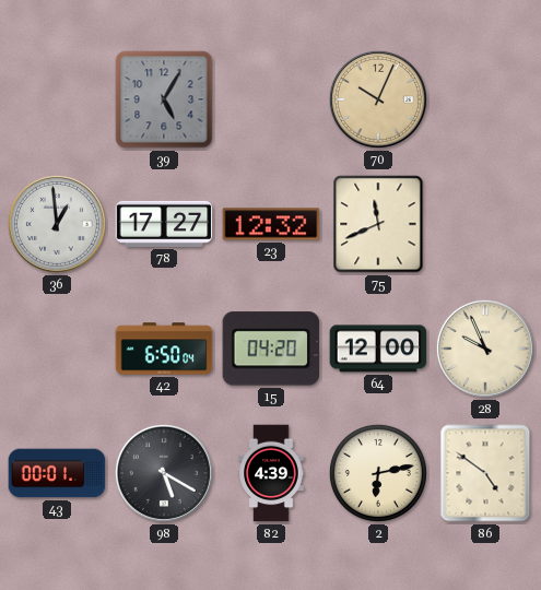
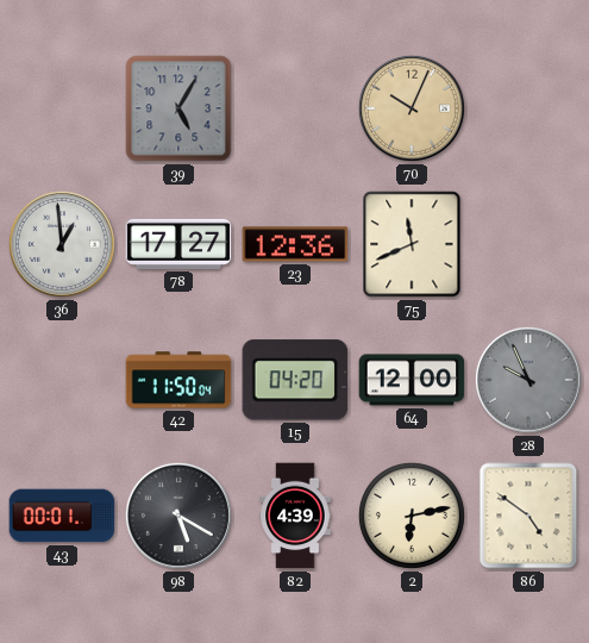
23: 12:32 -> 12:36 (295, 244)
42: 6:50 -> 11:50 (178, 380)
28 dial: cream -> grey (528, 380)
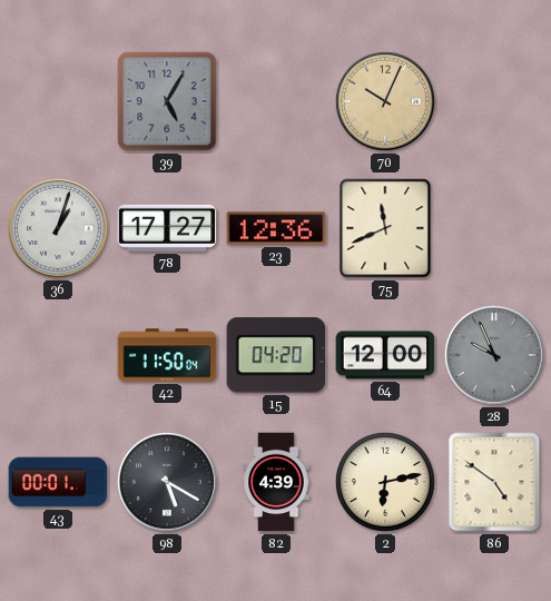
36: 12:59 -> 1:03 (58, 228)
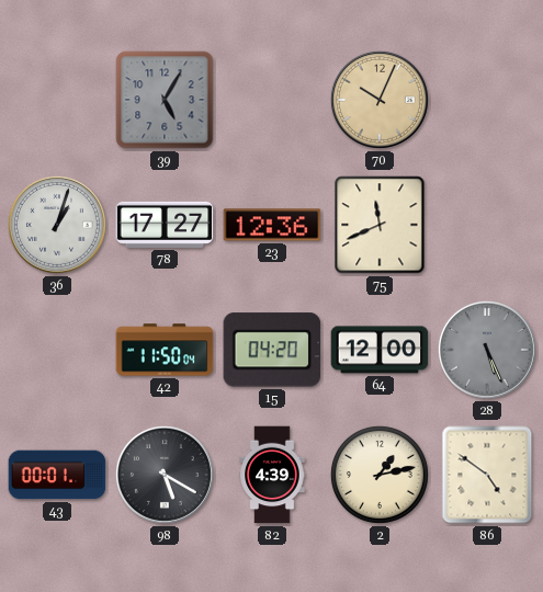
28: 9:56 -> 5:26 (487, 350)
2: 6:13 -> 1:13 (380, 475)
